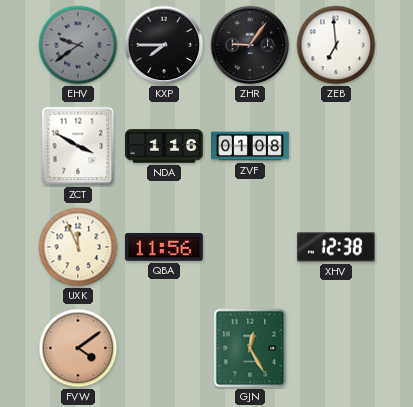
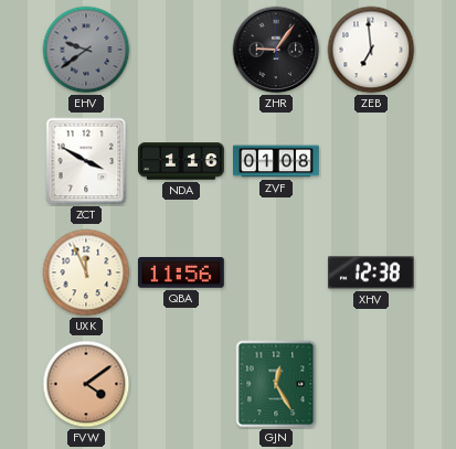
KXP: 7:45 -> none (164, 45)
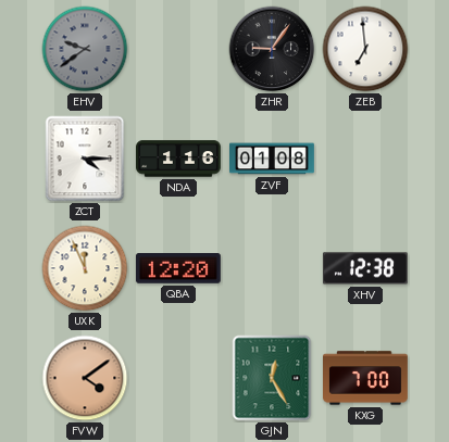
ZCT: 3:50 -> 4:15 (85, 159)
QBA: 11:56 -> 12:20 (178, 268)
KXG: none -> 7:00 (366, 378)
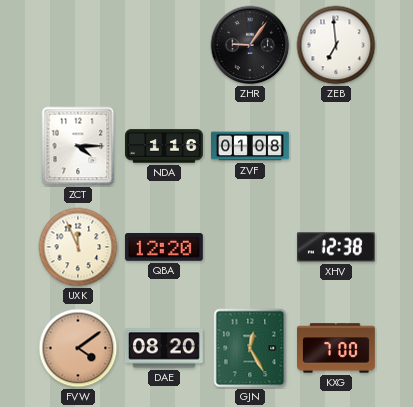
EHV: 9:39 -> none (85, 49)
DAE: none -> 08:20 (164, 348)
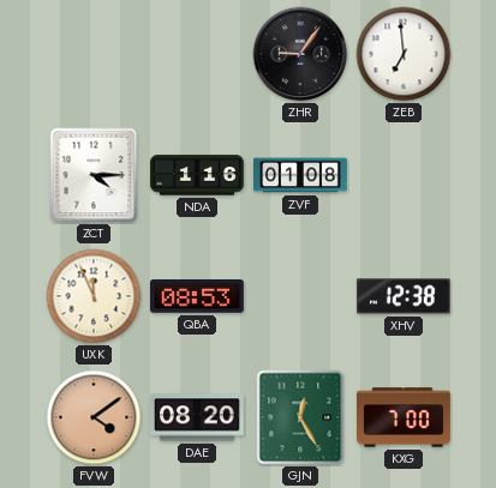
QBA: 12:20 -> 08:53 (197, 296)
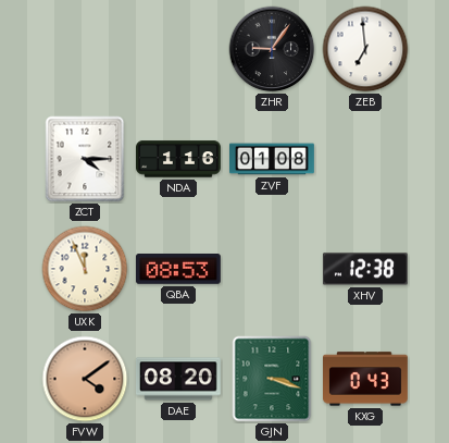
GJN: 12:25 -> 3:18 (272, 379)
KXG: 7:00 -> 0:43 (366, 379)
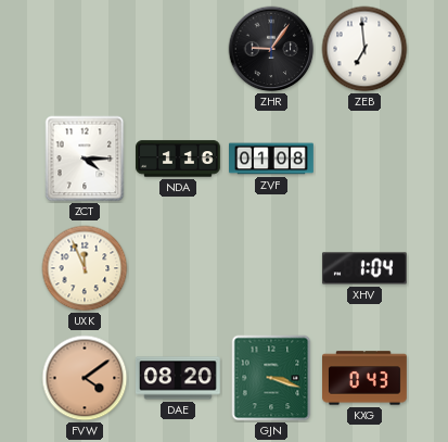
QBA: 08:53 -> none (178, 269)
XHV: 12:38 -> 1:04 (364, 268)
